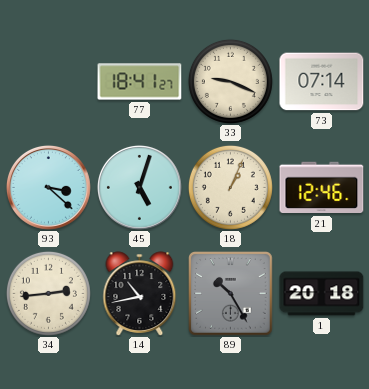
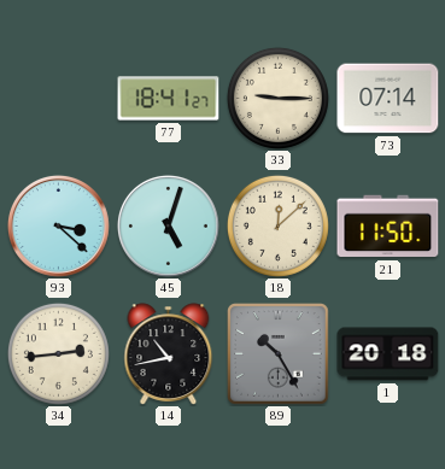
33: 9:19 -> 9:15 (277, 98)
18: 1:04 -> 12:08 (277, 225)
21: 12:46 -> 11:50 (388, 227)
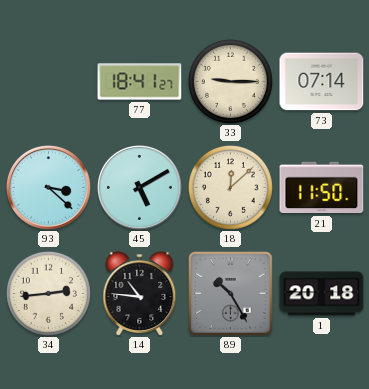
45: 5:03 -> 5:10 (139, 187)
14: 10:43 -> 10:46 (140, 294)
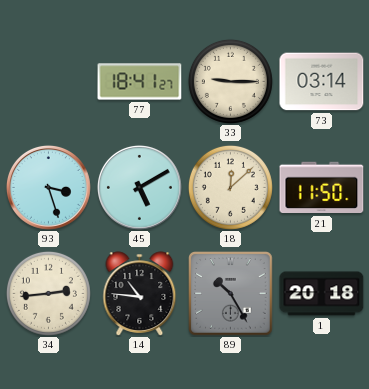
73: 07:14 -> 03:14 (322, 82)
93: 3:22 -> 3:27 (48, 187)
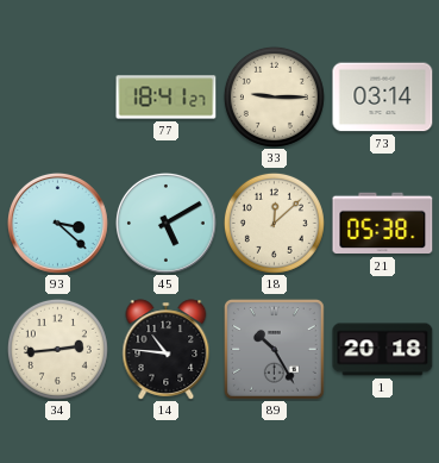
93: 3:27 -> 3:22 (57, 223)
21: 11:50 -> 05:38 (383, 224)
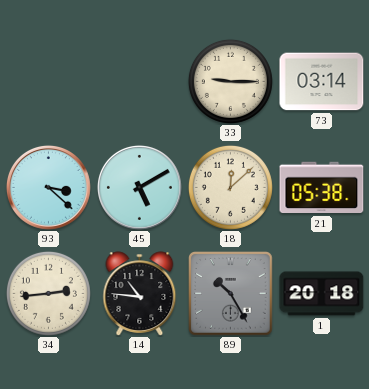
77: 18:41 -> none (167, 98)
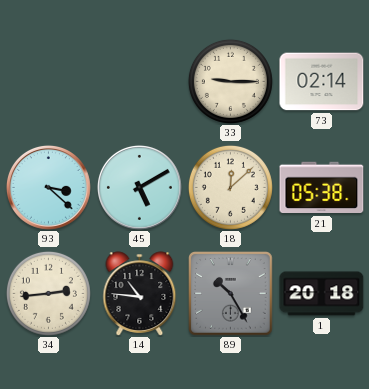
73: 03:14 -> 02:14 (322, 82)
